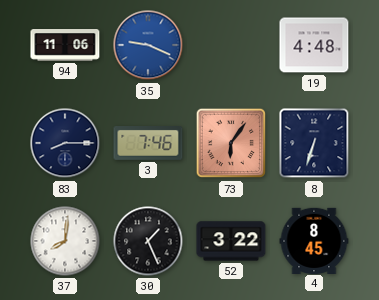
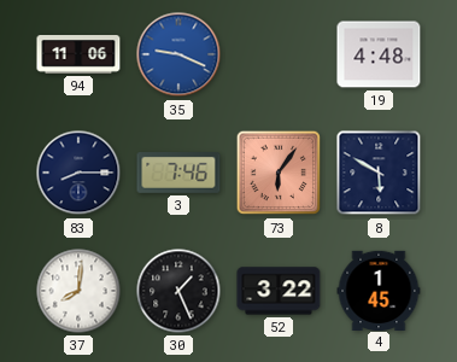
8: 6:33 -> 5:50 (379, 173)
4: 8:45 -> 1:45 (379, 290)
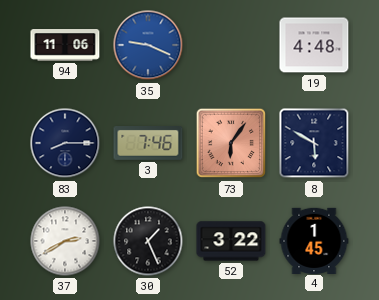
37: 8:01 -> 2:40 (65, 241)
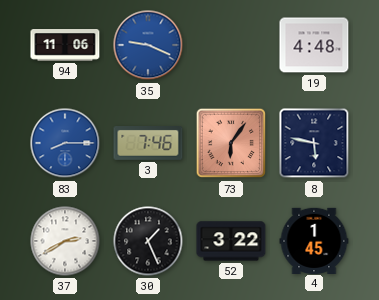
83 dial: navy -> blue (65, 143)
8: 5:50 -> 5:47 (314, 143)
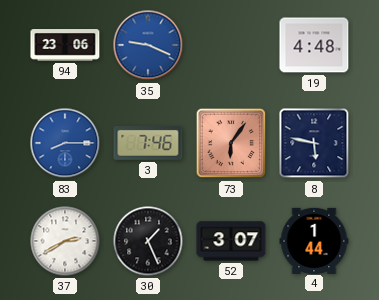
94: 11:06 -> 23:06 (65, 45)
52: 3:22 -> 3:07 (231, 241)
4: 1:45 -> 1:44 (314, 240)
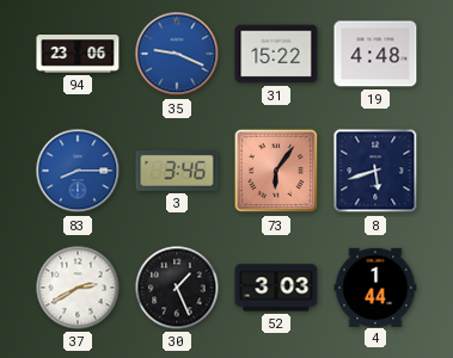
31: none -> 15:22 (276, 54)
3: 7:46 -> 3:46 (177, 172)
8: 5:47 -> 5:42 (375, 171)
52: 3:07 -> 3:03 (276, 288)
